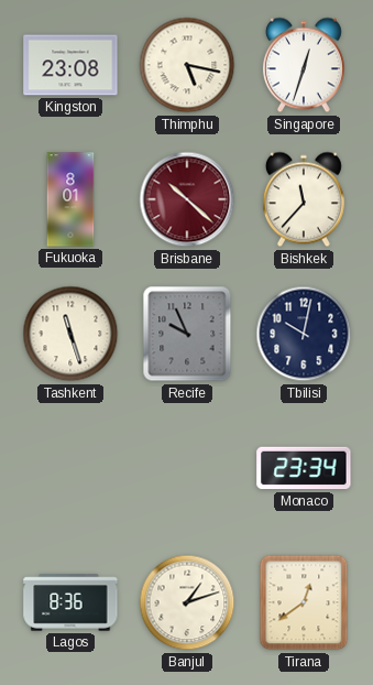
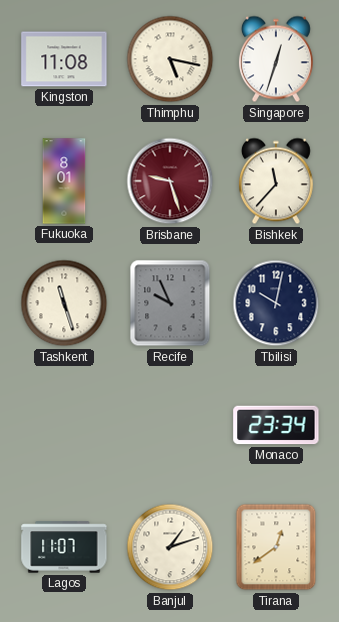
Kingston: 23:08 -> 11:08 (64, 59)
Brisbane: 10:22 -> 9:27 (170, 181)
Lagos: 8:36 -> 11:07 (64, 547)
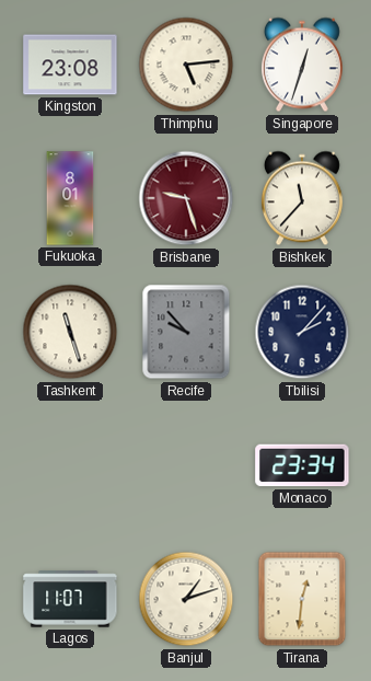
Kingston: 11:08 -> 23:08 (70, 65)
Thimphu: 5:17 -> 5:14 (186, 65)
Recife: 9:56 -> 9:53 (186, 332)
Tbilisi: 10:02 -> 2:07 (302, 332)
Tirana: 12:39 -> 12:31 (302, 599)
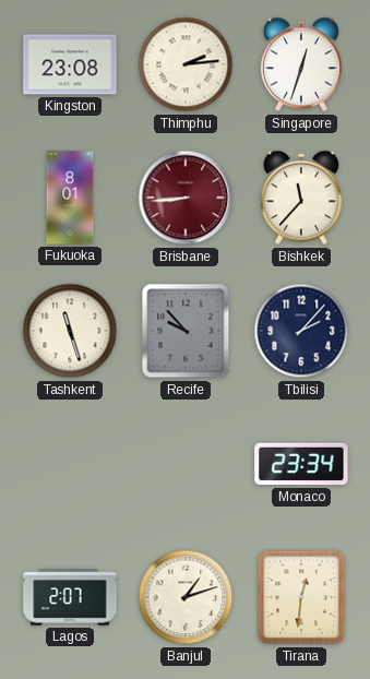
Thimphu: 5:14 -> 2:14 (186, 64)
Brisbane: 9:27 -> 8:44 (186, 198)
Lagos: 11:07 -> 2:07 (70, 597)
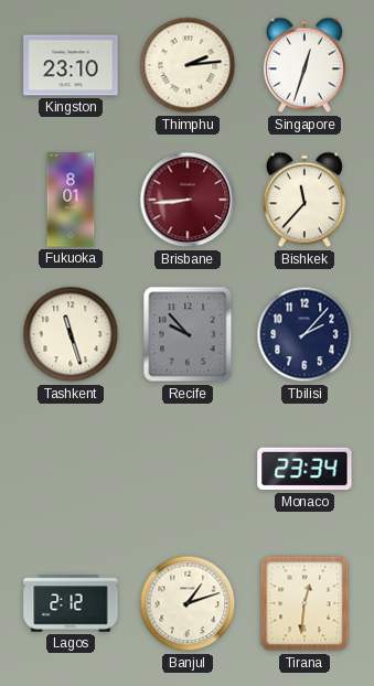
Kingston: 23:08 -> 23:10 (71, 65)
Lagos: 2:07 -> 2:12 (71, 603)
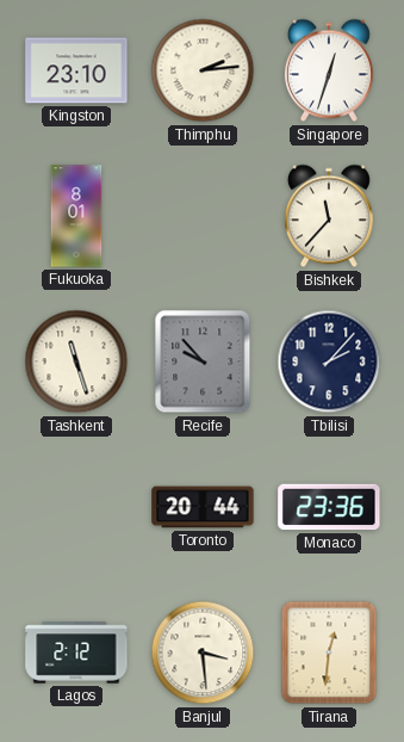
Brisbane: 8:44 -> none (188, 200)
Toronto: none -> 20:44 (203, 507)
Monaco: 23:34 -> 23:36 (329, 507)
Banjul: 1:12 -> 3:29 (203, 653)
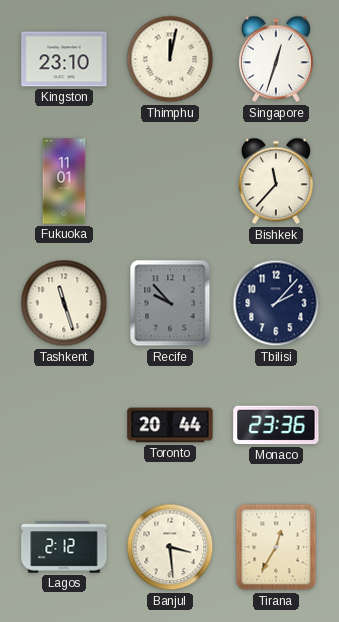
Thimphu: 2:14 -> 12:02 (170, 59)
Fukuoka: 8:01 -> 11:01 (64, 181)
Tirana: 12:31 -> 12:35 (276, 547)
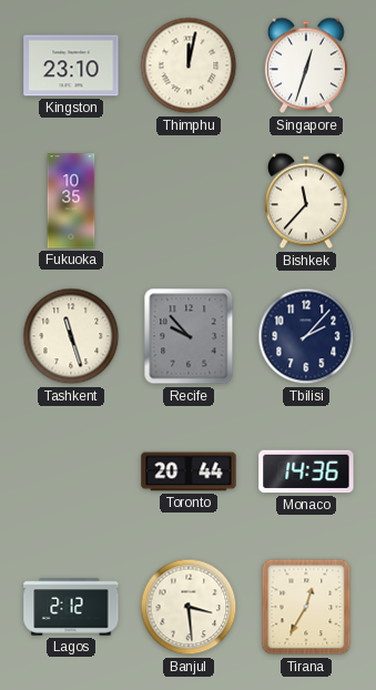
Fukuoka: 11:01 -> 10:35 (71, 201)
Monaco: 23:36 -> 14:36 (306, 471)
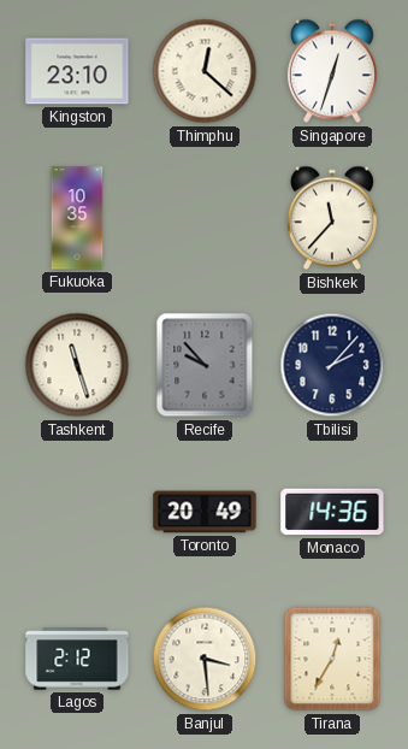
Thimphu: 12:02 -> 12:22 (205, 71)
Toronto: 20:44 -> 20:49 (205, 512)
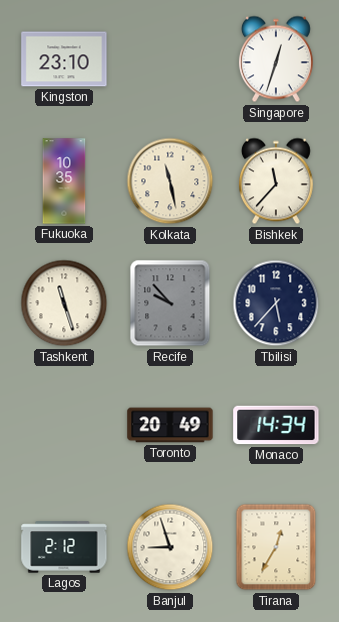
Thimphu: 12:22 -> none (205, 71)
Kolkata: none -> 11:28 (170, 181)
Tbilisi: 2:07 -> 5:37 (276, 303)
Monaco: 14:36 -> 14:34 (276, 425)
Banjul: 3:29 -> 8:57 (170, 547)
